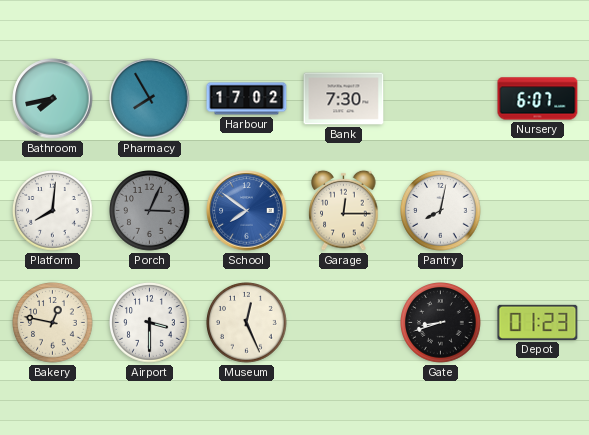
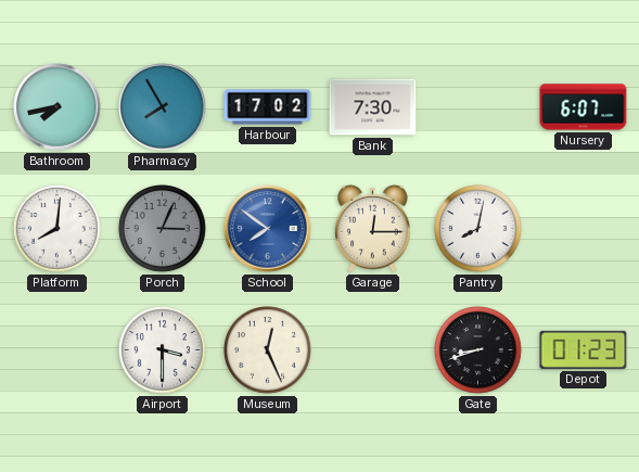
Bakery: 12:47 -> none (53, 323)
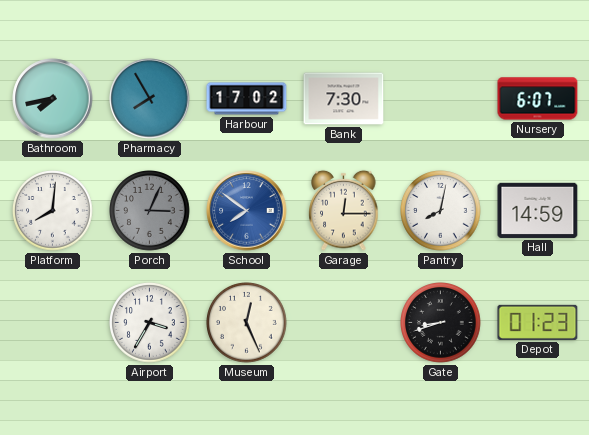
Hall: none -> 14:59 (538, 210)
Airport: 3:30 -> 3:35 (150, 323)
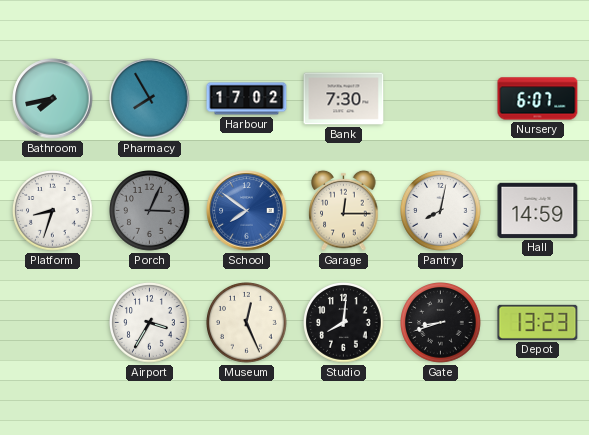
Platform: 8:01 -> 8:33 (53, 211)
Studio: none -> 8:01 (344, 323)
Depot: 01:23 -> 13:23 (538, 322)
